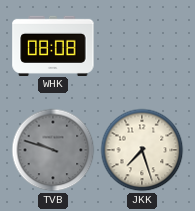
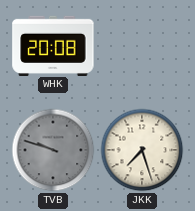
WHK: 08:08 -> 20:08 (53, 45)
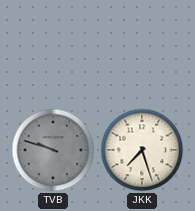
WHK: 20:08 -> none (53, 45)
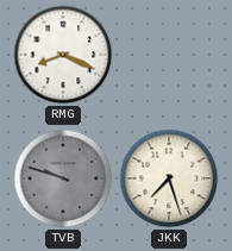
RMG: none -> 8:19 (63, 55)
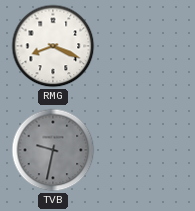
TVB: 9:48 -> 9:32 (53, 150)
JKK: 7:27 -> none (169, 178)
